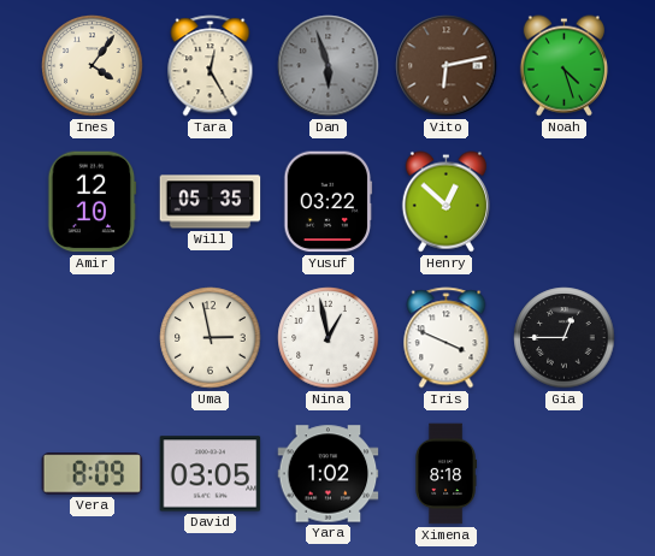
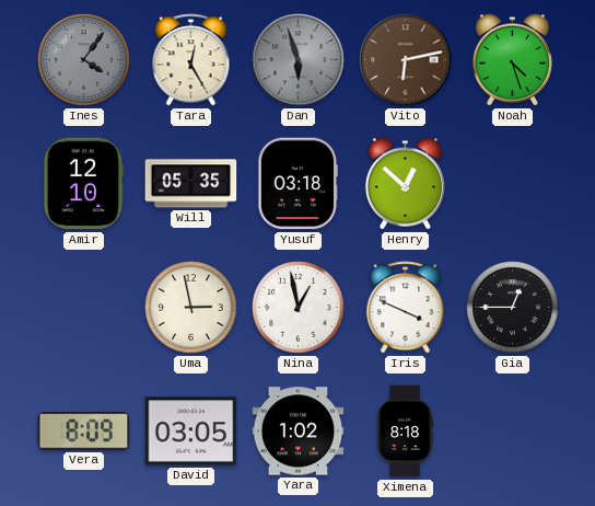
Ines dial: cream -> grey (84, 60)
Yusuf: 03:22 -> 03:18 (299, 184)
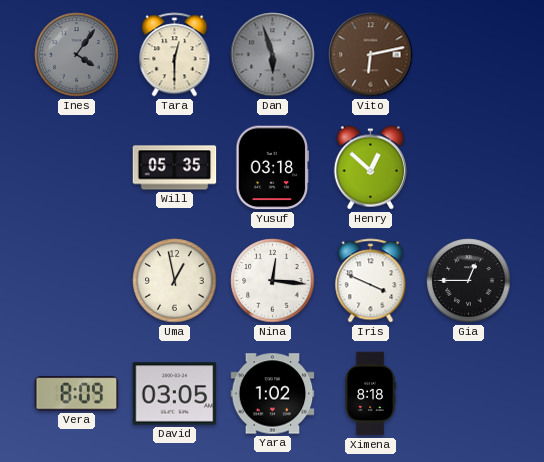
Tara: 12:25 -> 12:30 (175, 55)
Noah: 4:27 -> none (512, 60)
Amir: 12:10 -> none (84, 184)
Uma: 2:58 -> 12:58 (175, 281)
Nina: 12:58 -> 12:16 (273, 281)
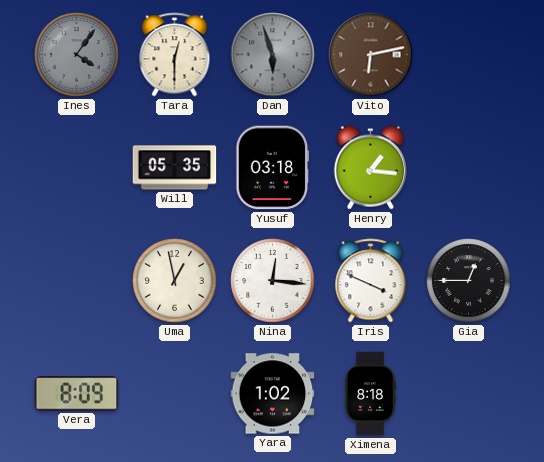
Henry: 12:52 -> 1:16 (370, 168)
David: 03:05 -> none (175, 394)
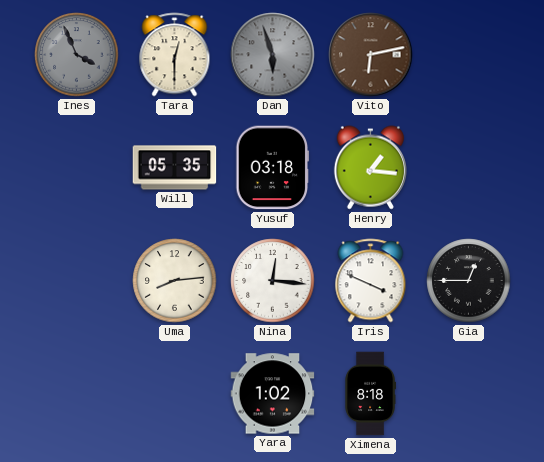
Ines: 4:06 -> 3:56 (77, 55)
Uma: 12:58 -> 8:14 (175, 281)
Vera: 8:09 -> none (77, 394)
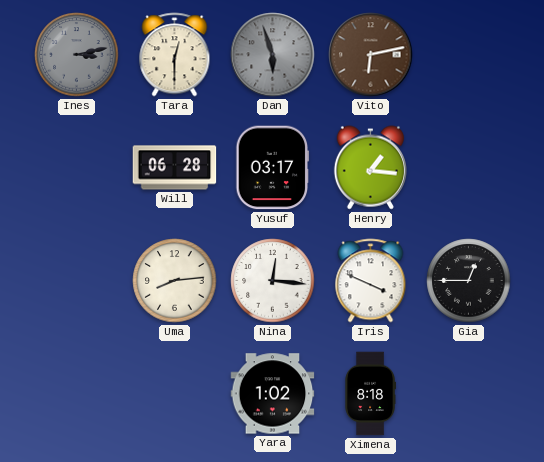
Ines: 3:56 -> 3:13 (77, 55)
Will: 05:35 -> 06:28 (175, 168)
Yusuf: 03:18 -> 03:17 (273, 168)
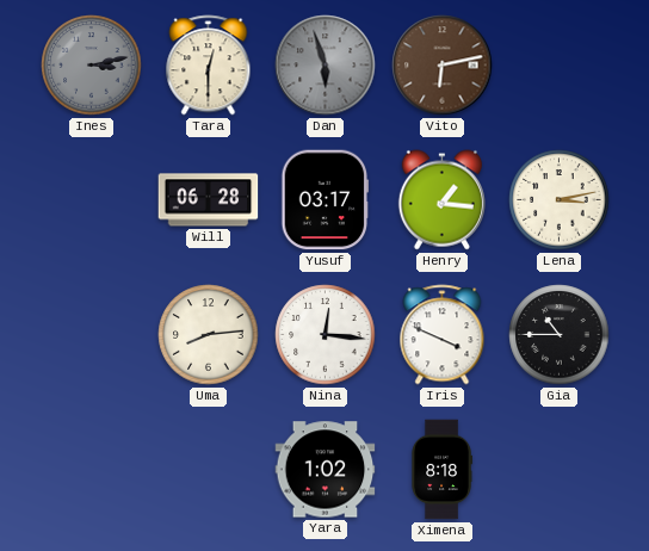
Lena: none -> 3:13 (560, 200)
Gia: 12:45 -> 10:45 (560, 335)
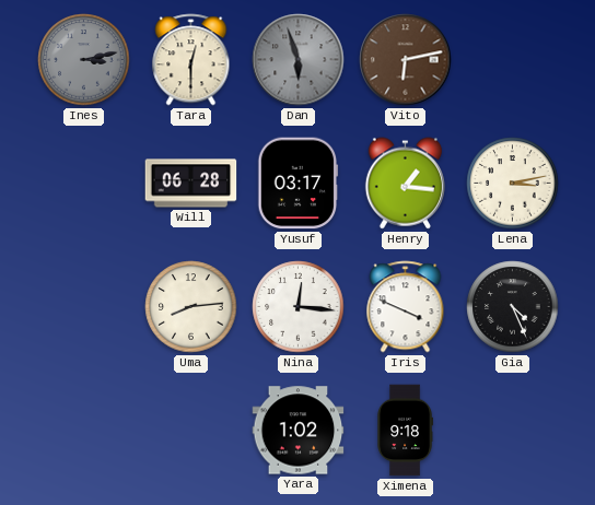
Gia: 10:45 -> 4:26 (513, 307)
Ximena: 8:18 -> 9:18 (405, 431)
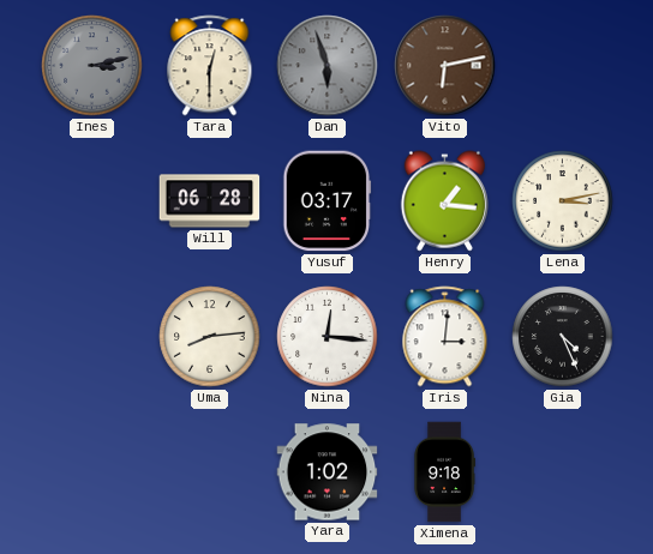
Iris: 3:49 -> 3:01 (445, 337)
